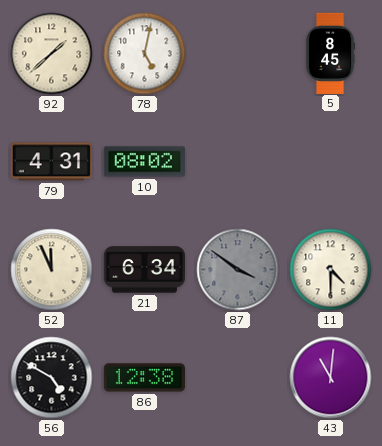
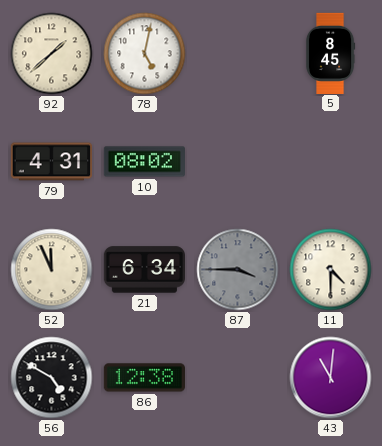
87: 3:51 -> 3:45 (238, 270)
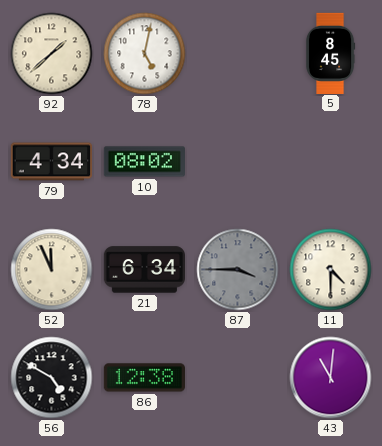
79: 4:31 -> 4:34 (51, 162)
